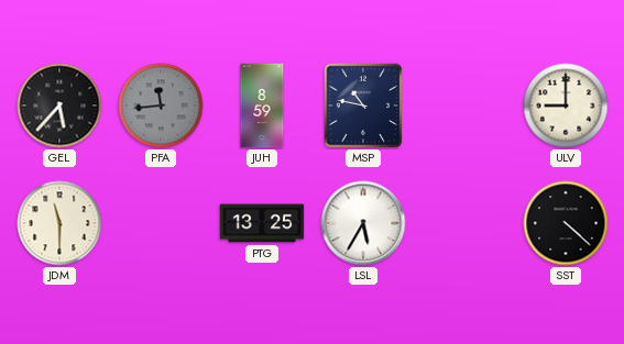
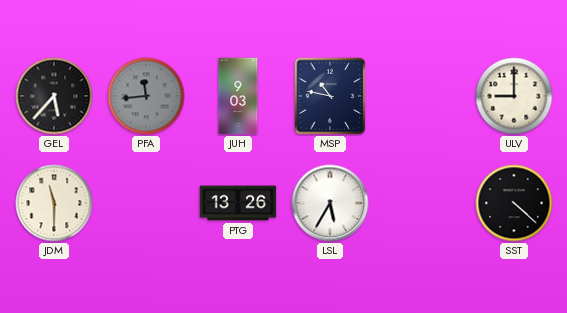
JUH: 8:59 -> 9:03 (238, 96)
PTG: 13:25 -> 13:26 (238, 203)
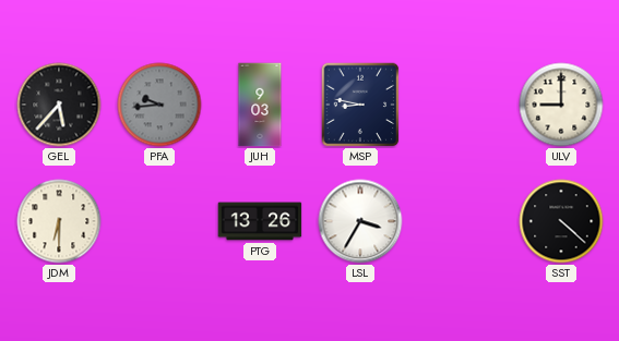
PFA: 11:44 -> 9:44 (159, 105)
MSP: 10:47 -> 8:47 (360, 105)
JDM: 11:30 -> 6:30 (59, 221)
LSL: 5:35 -> 3:35 (360, 221)
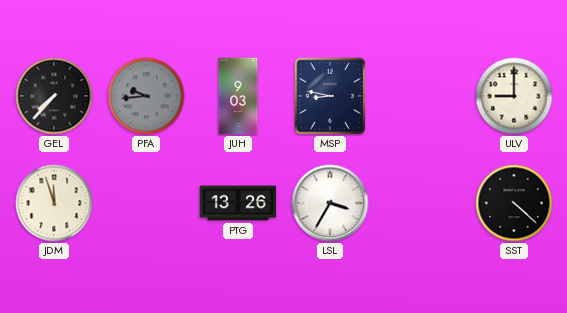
GEL: 5:37 -> 7:37 (54, 96)
JDM: 6:30 -> 11:57 (54, 203)
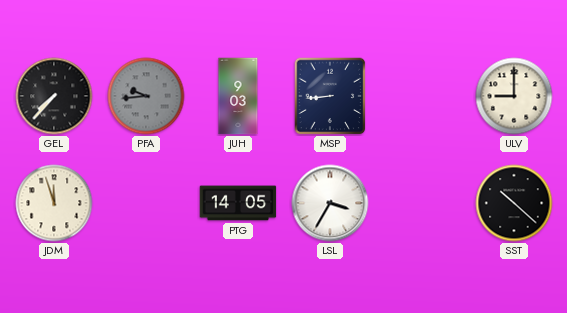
MSP: 8:47 -> 8:44 (330, 96)
PTG: 13:26 -> 14:05 (238, 203)
SST: 4:22 -> 10:22 (514, 203)
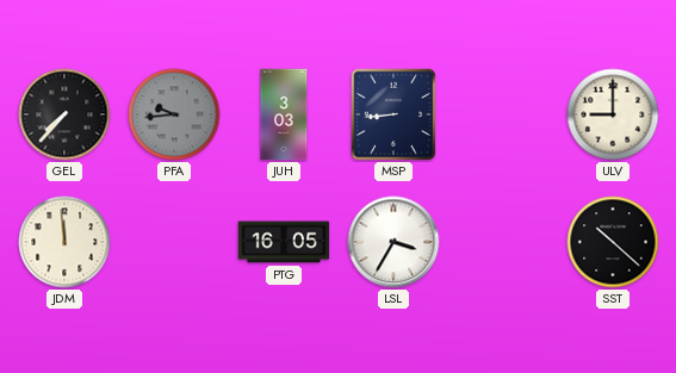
JUH: 9:03 -> 3:03 (284, 114)
JDM: 11:57 -> 11:59 (64, 242)
PTG: 14:05 -> 16:05 (284, 242)
